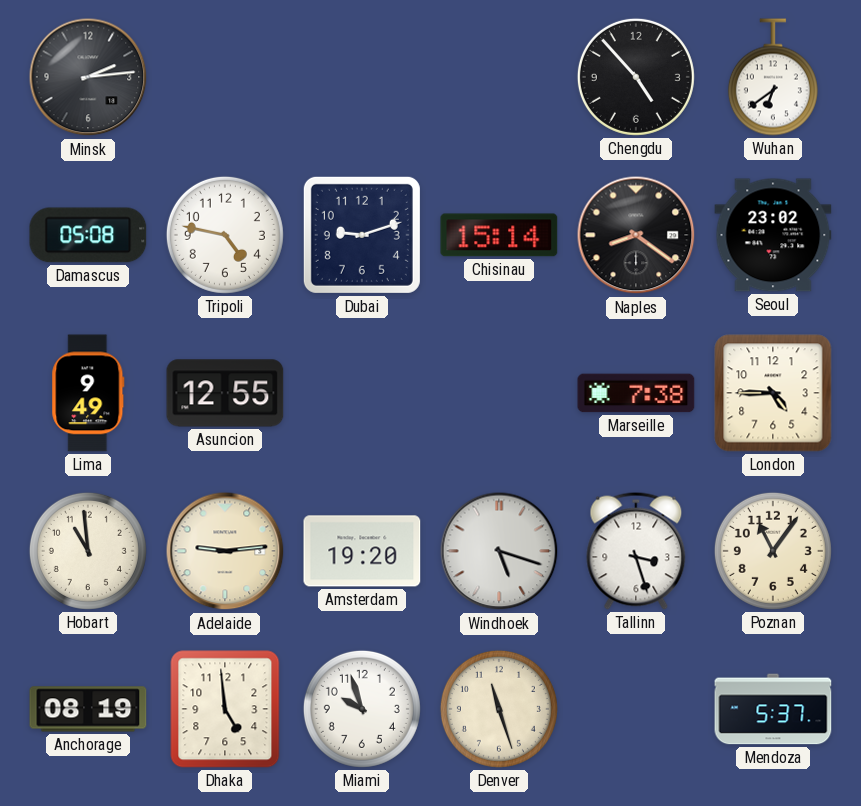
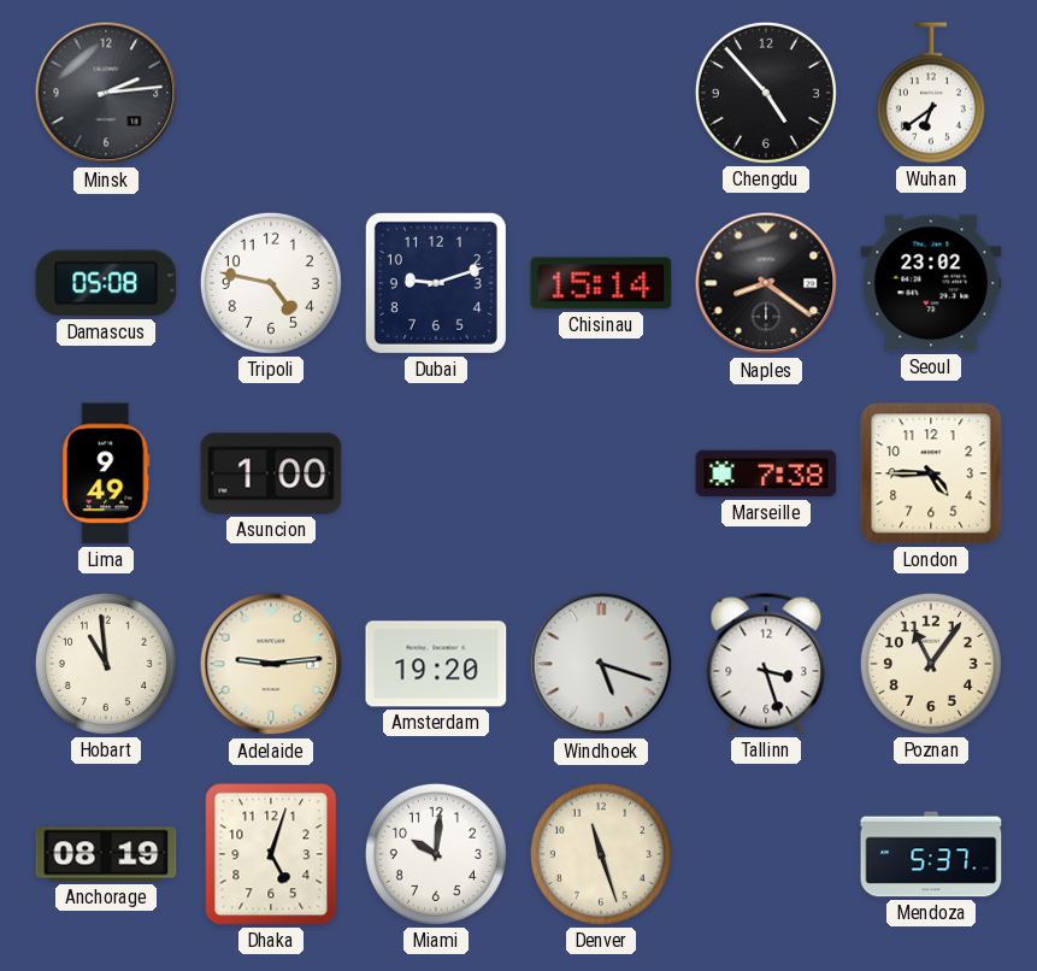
Asuncion: 12:55 -> 1:00 (271, 473)
Dhaka: 4:59 -> 5:03 (271, 854)
Miami: 9:57 -> 10:01 (436, 854)
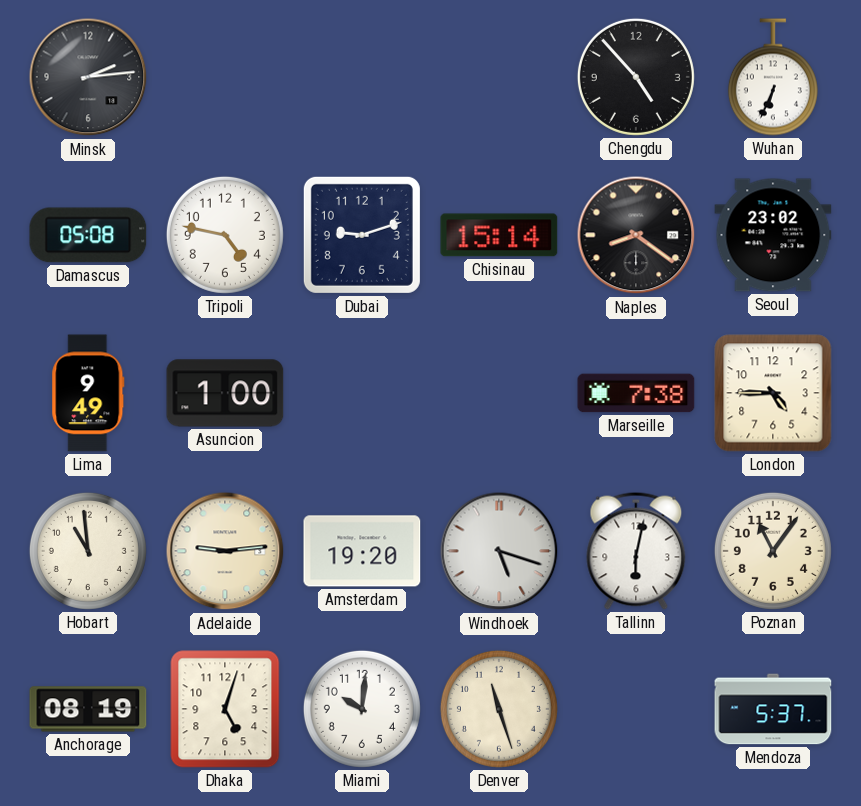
Wuhan: 6:39 -> 6:34 (773, 77)
Tallinn: 3:27 -> 6:02 (636, 551)
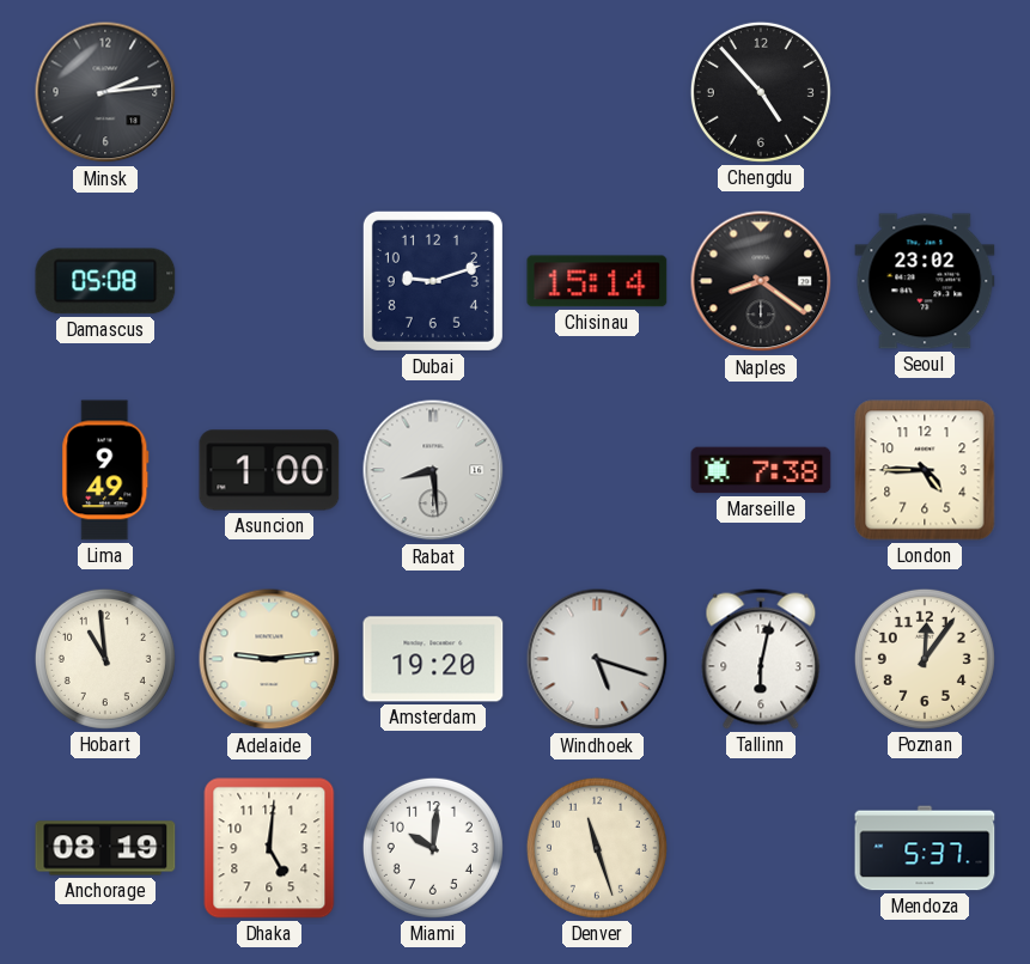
Wuhan: 6:34 -> none (773, 77)
Tripoli: 4:47 -> none (225, 235)
Rabat: none -> 8:29 (433, 470)
Poznan: 11:06 -> 12:06 (925, 659)
Dhaka: 5:03 -> 5:01 (269, 848)
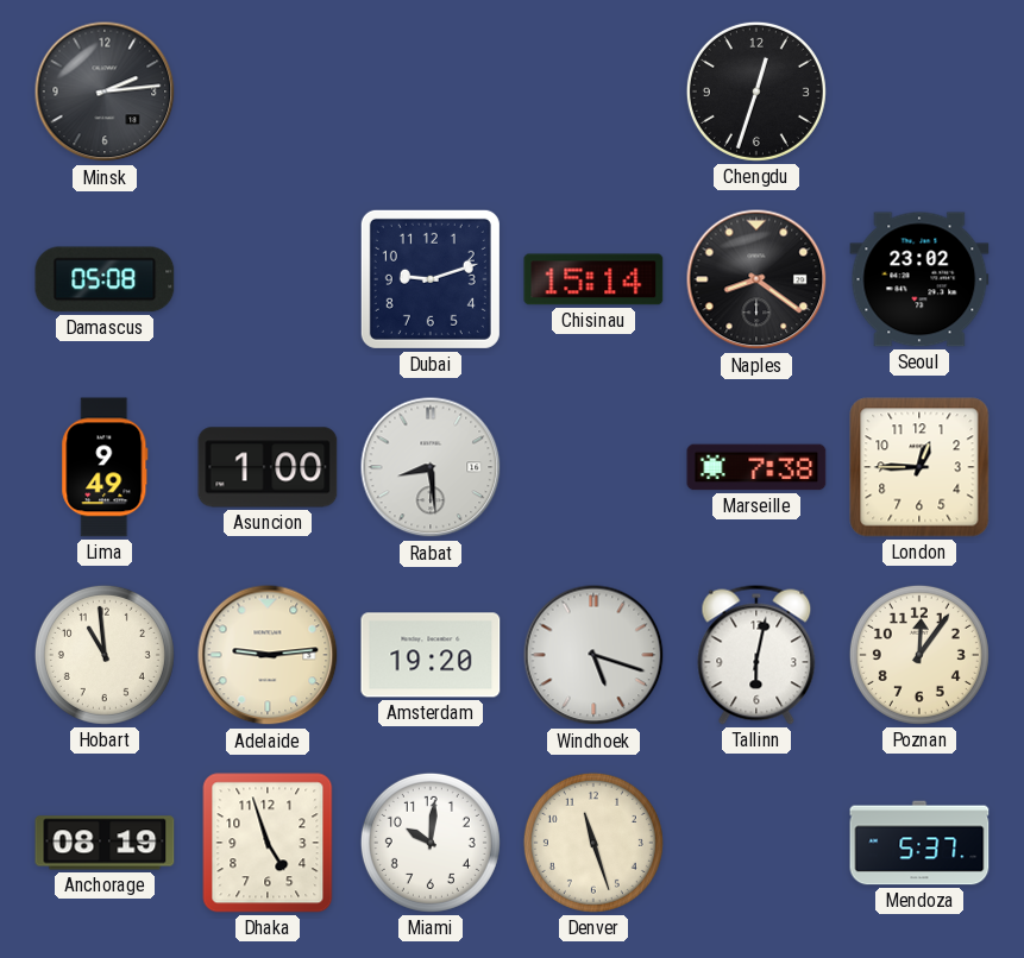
Chengdu: 4:53 -> 12:33 (756, 92)
London: 4:45 -> 12:45 (919, 467)
Dhaka: 5:01 -> 4:57 (268, 843)
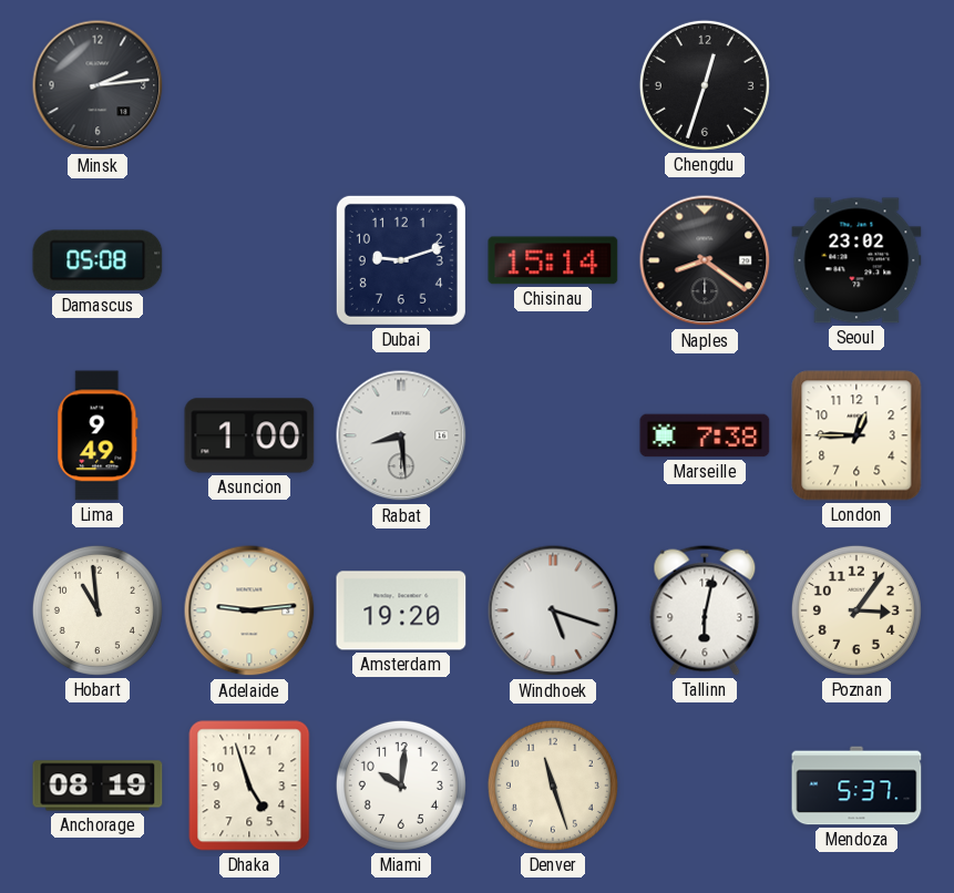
Poznan: 12:06 -> 3:06 (856, 610)
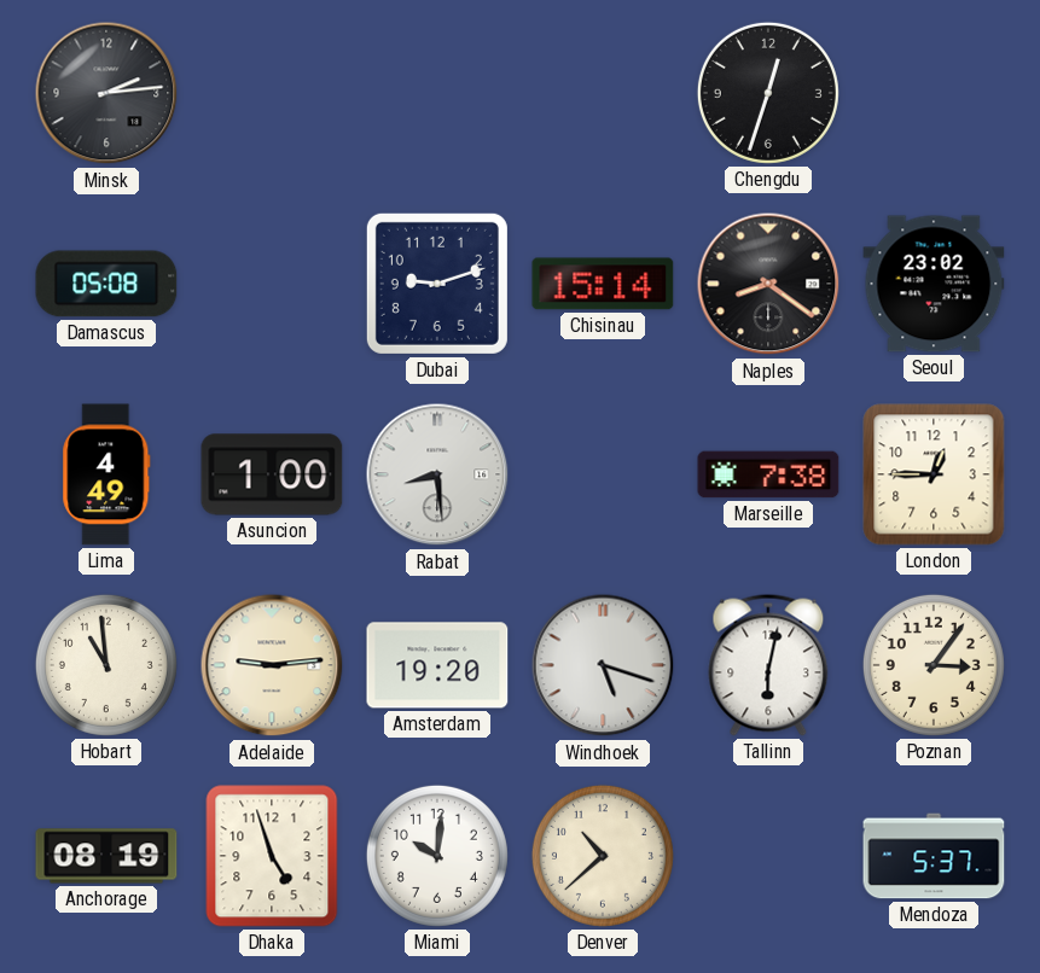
Lima: 9:49 -> 4:49 (106, 474)
Denver: 11:27 -> 10:38 (603, 856)
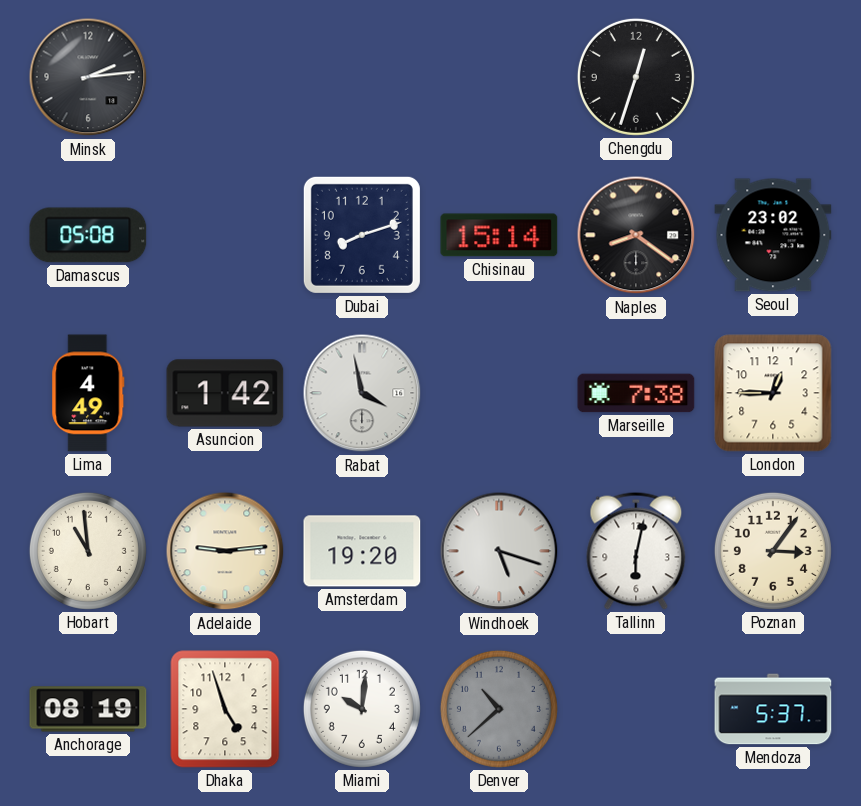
Dubai: 9:12 -> 8:12 (362, 235)
Asuncion: 1:00 -> 1:42 (225, 393)
Rabat: 8:29 -> 3:58 (362, 393)
Denver dial: cream -> grey (499, 709)
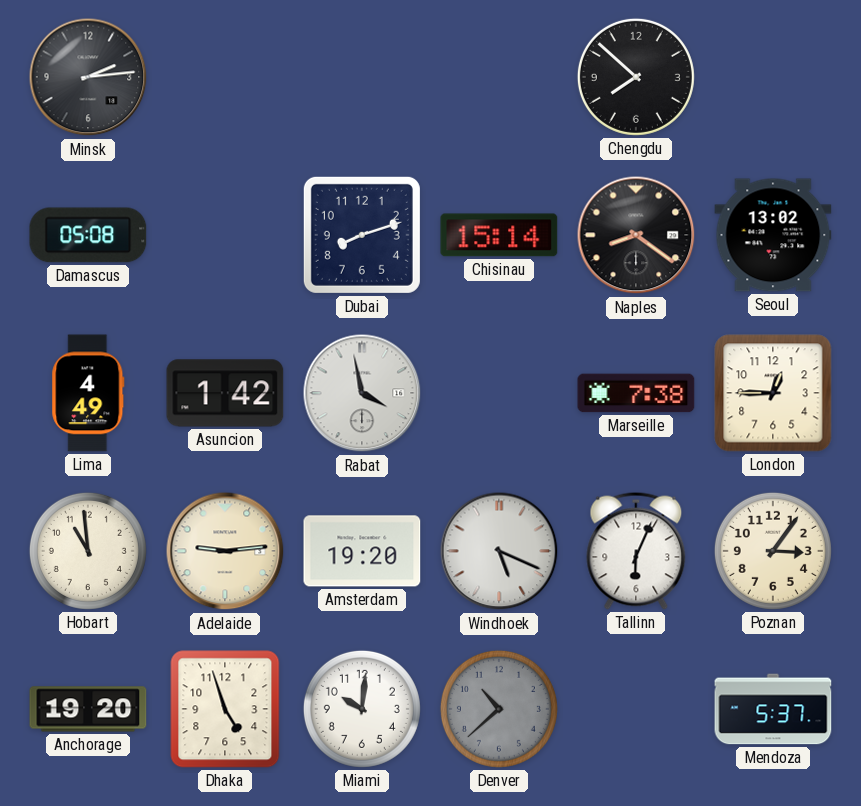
Chengdu: 12:33 -> 7:52 (636, 77)
Seoul: 23:02 -> 13:02 (773, 235)
Windhoek: 5:18 -> 5:19 (499, 551)
Tallinn: 6:02 -> 6:04 (636, 551)
Anchorage: 08:19 -> 19:20 (88, 709)
